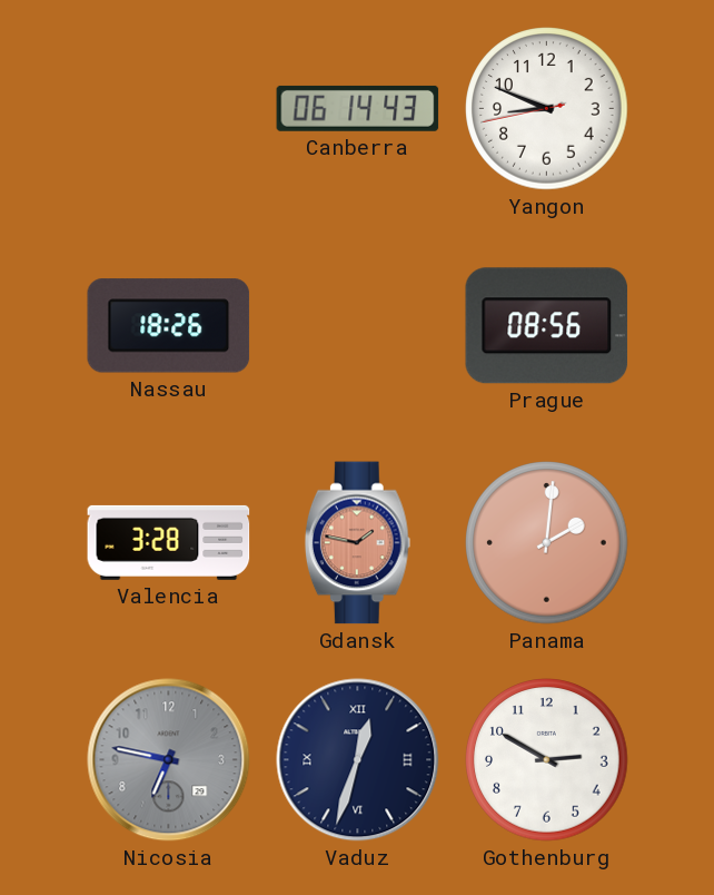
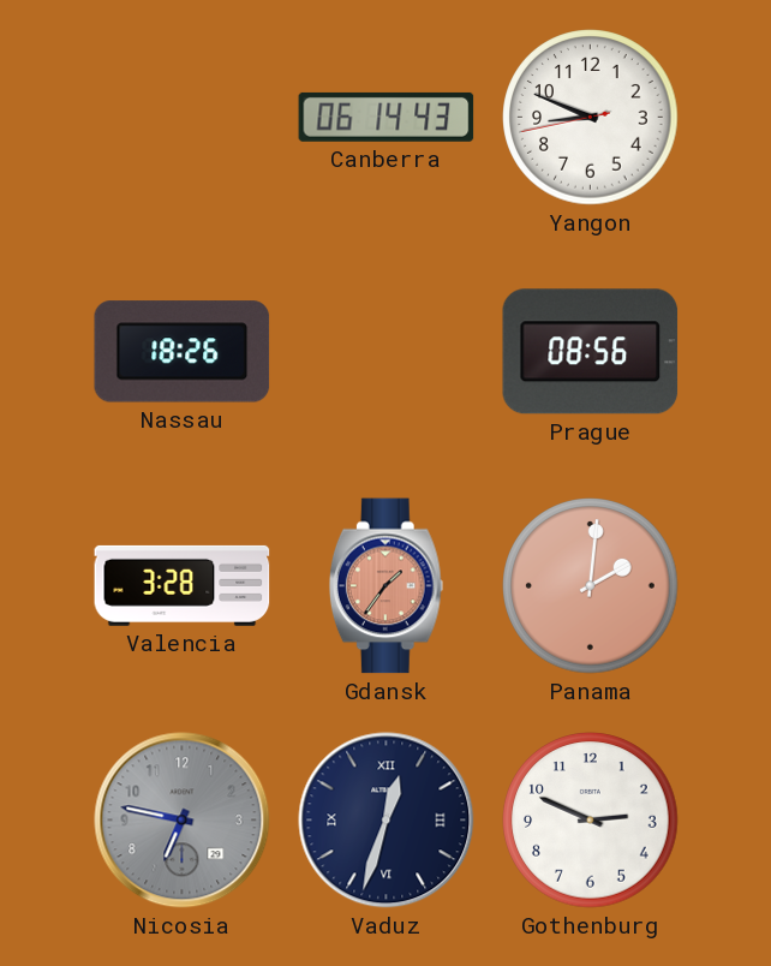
Gdansk: 1:47 -> 1:36 (385, 586)
Gothenburg: 2:50 -> 2:49 (591, 821)
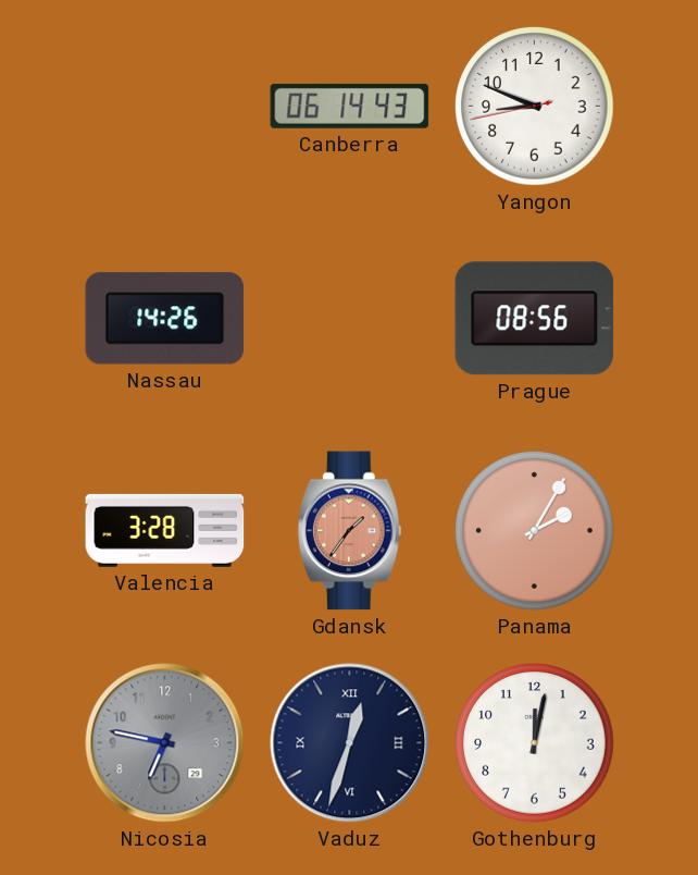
Nassau: 18:26 -> 14:26 (165, 319)
Panama: 2:01 -> 2:05 (535, 531)
Gothenburg: 2:49 -> 12:02 (535, 743)
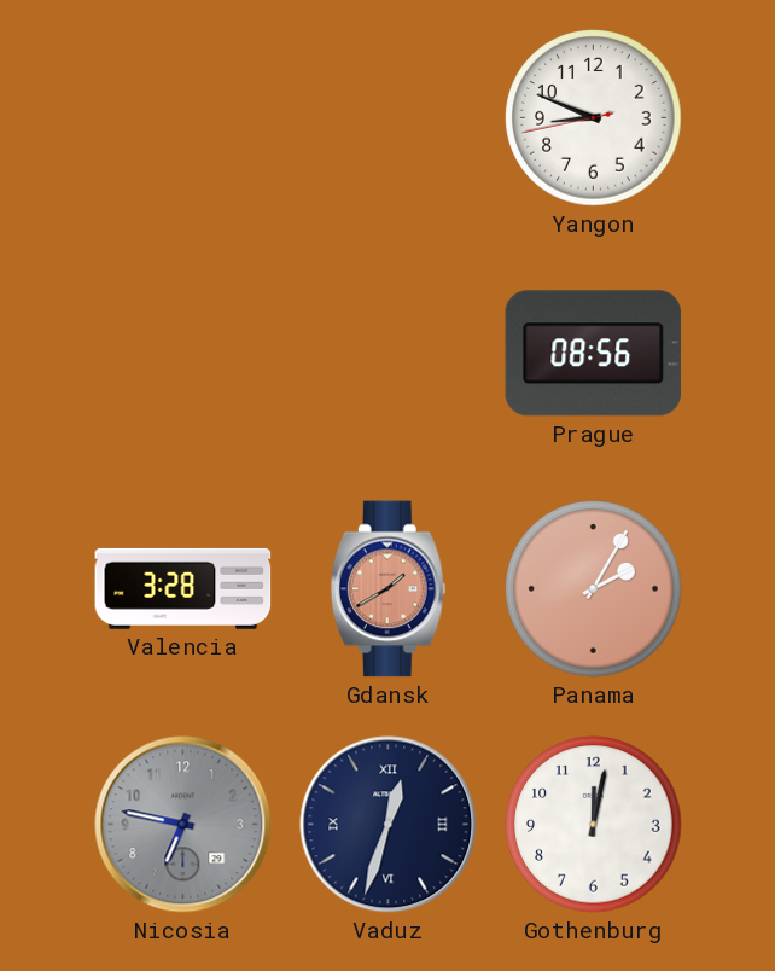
Canberra: 06:14 -> none (350, 106)
Nassau: 14:26 -> none (165, 319)
Gdansk: 1:36 -> 1:40 (387, 589)
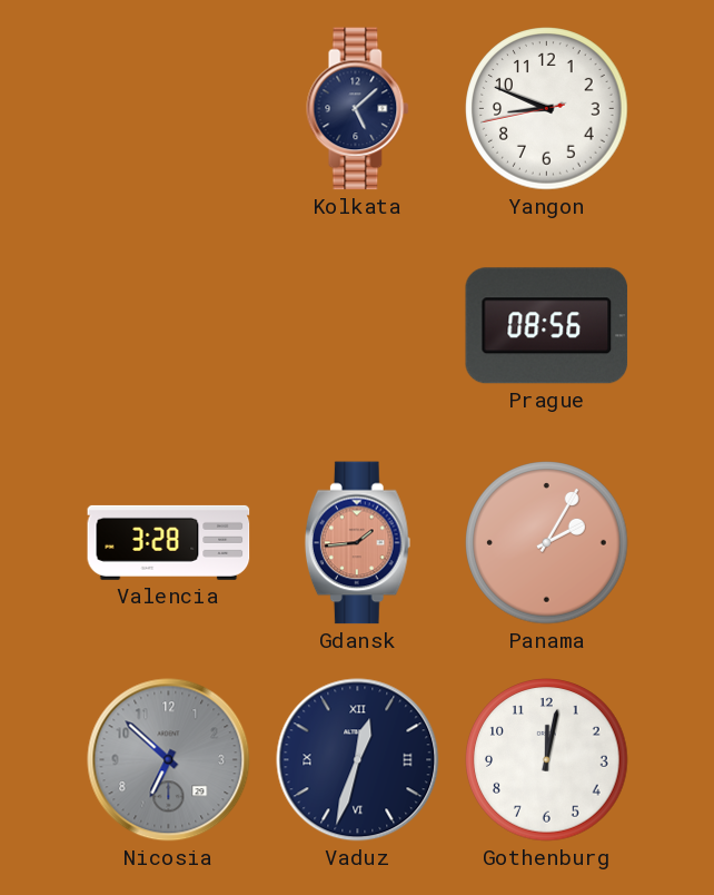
Kolkata: none -> 5:08 (358, 109)
Gdansk: 1:40 -> 1:44 (357, 543)
Nicosia: 6:47 -> 6:52 (169, 760)
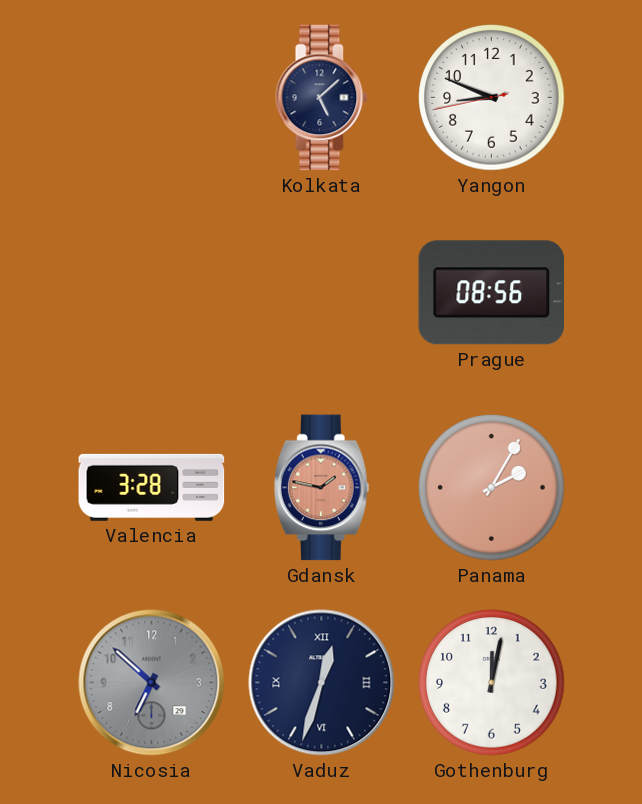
Gdansk: 1:44 -> 1:47 (321, 488)
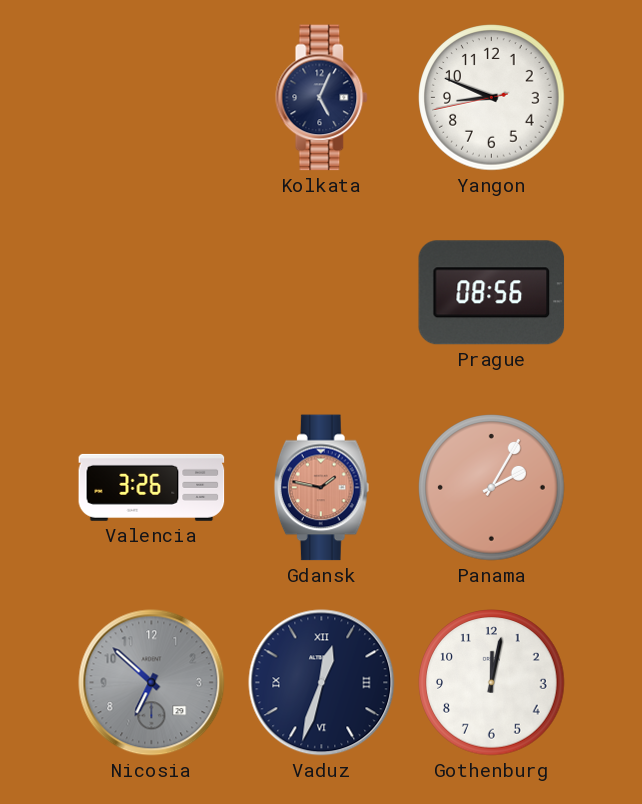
Kolkata: 5:08 -> 5:04 (322, 98)
Valencia: 3:28 -> 3:26 (152, 487)
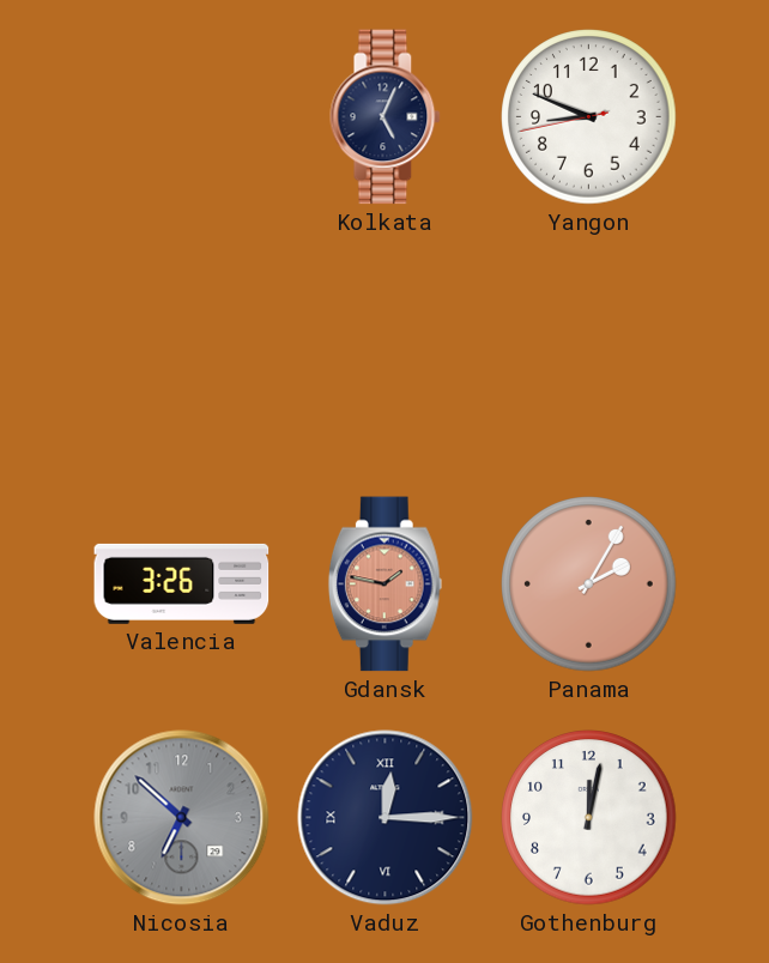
Prague: 08:56 -> none (492, 293)
Vaduz: 12:33 -> 12:15 (386, 818)
